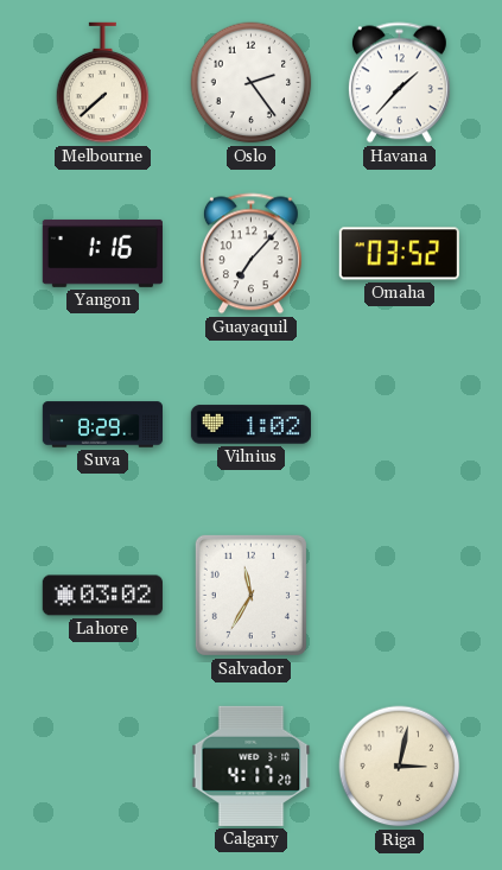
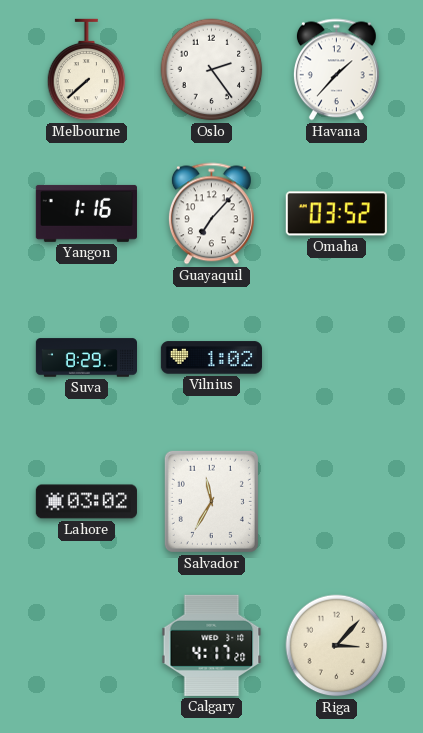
Riga: 3:02 -> 3:07 (337, 646)
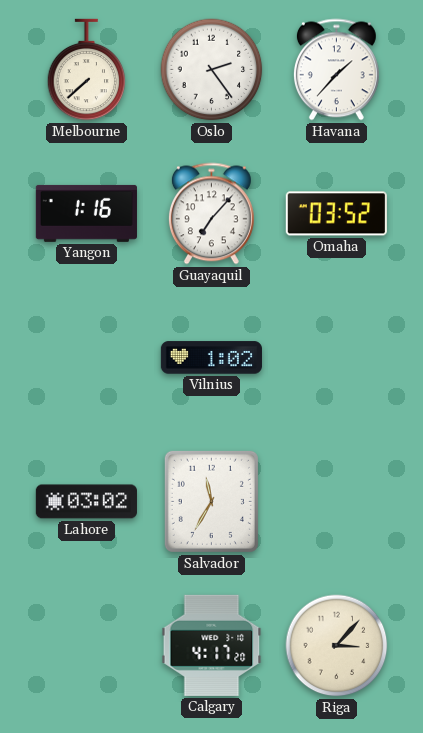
Suva: 8:29 -> none (86, 358)
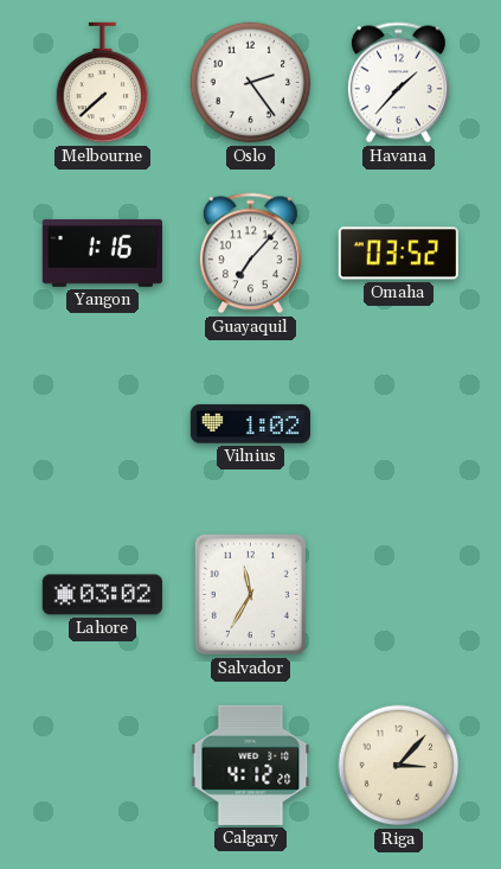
Calgary: 4:17 -> 4:12 (251, 765)
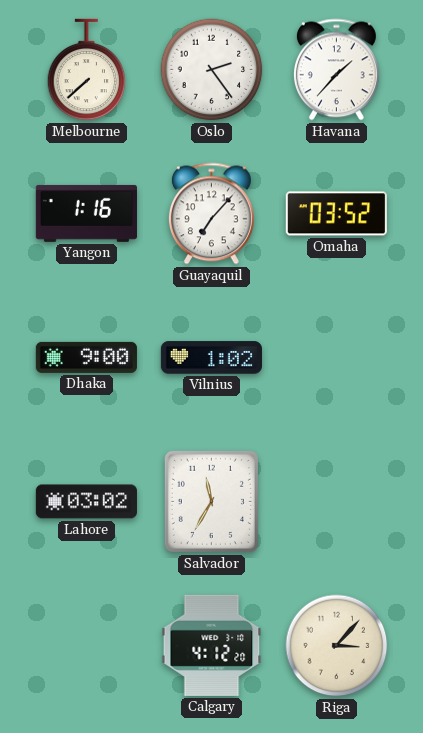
Dhaka: none -> 9:00 (86, 357)
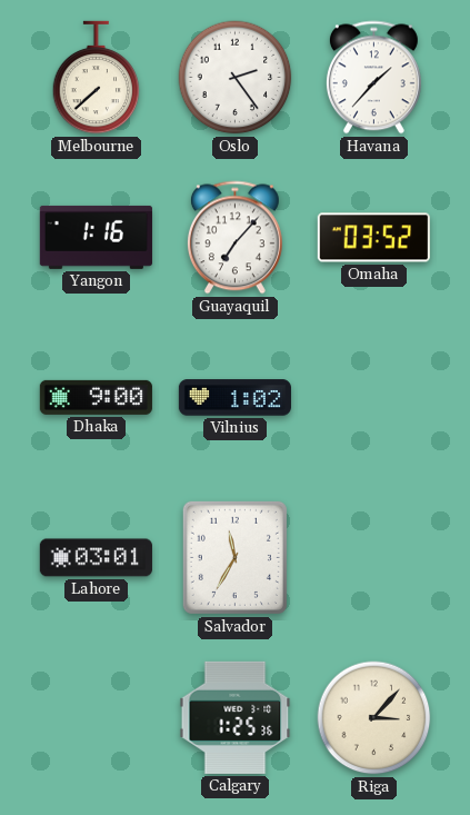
Lahore: 03:02 -> 03:01 (96, 558)
Calgary: 4:12 -> 1:25 (236, 717)
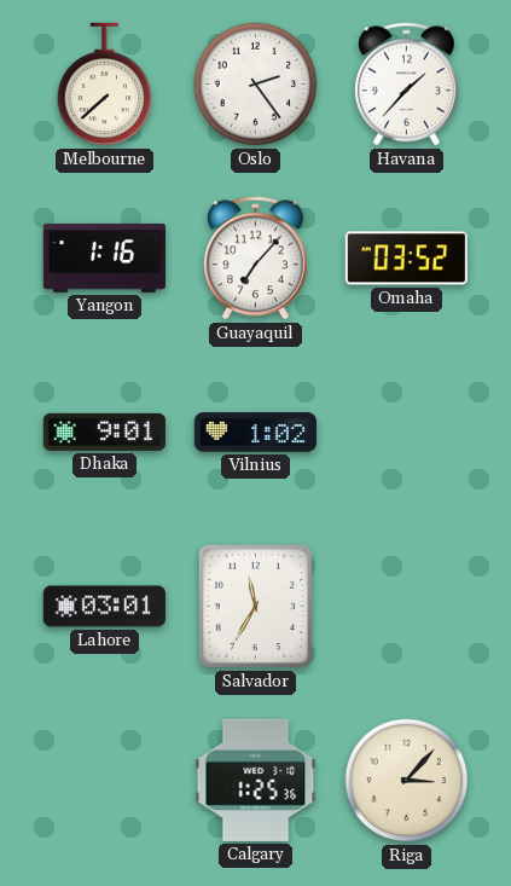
Dhaka: 9:00 -> 9:01 (104, 432)
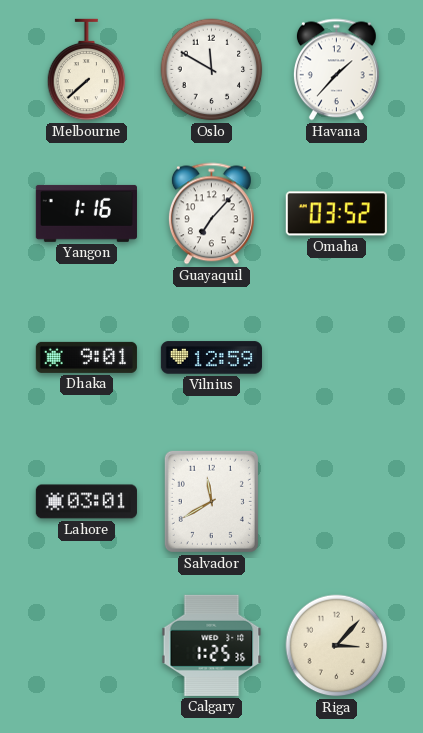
Oslo: 2:24 -> 11:50 (212, 70)
Vilnius: 1:02 -> 12:59 (211, 358)
Salvador: 11:35 -> 11:40 (211, 501)
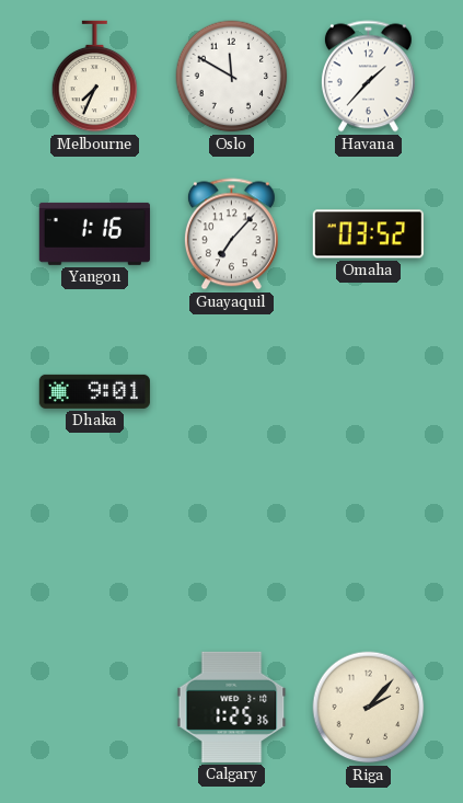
Melbourne: 7:38 -> 7:34 (95, 77)
Vilnius: 12:59 -> none (211, 358)
Lahore: 03:01 -> none (86, 502)
Salvador: 11:40 -> none (211, 501)
Riga: 3:07 -> 2:07 (369, 708)
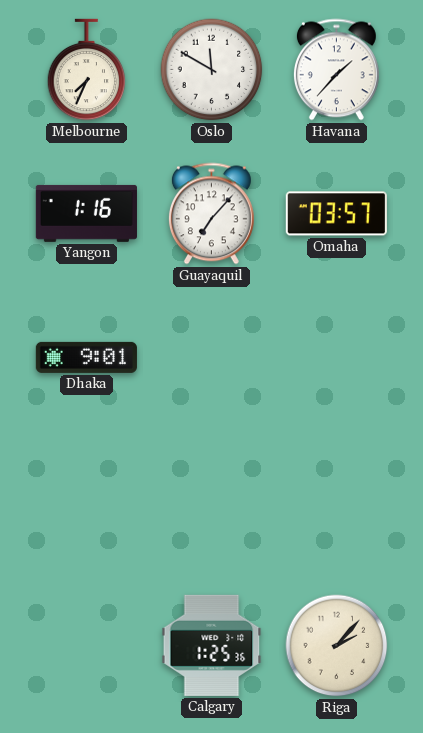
Omaha: 03:52 -> 03:57 (336, 214)
